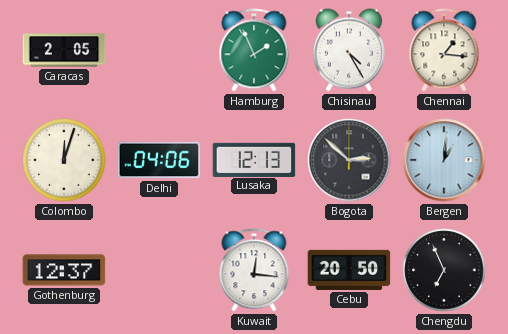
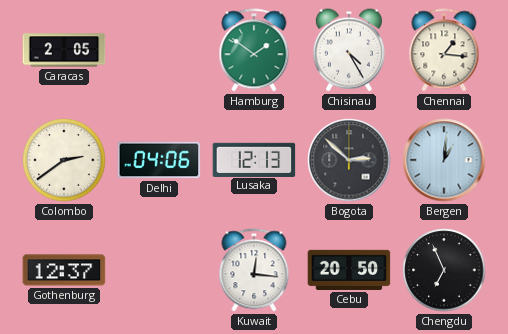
Hamburg: 1:56 -> 1:51 (254, 50)
Colombo: 12:03 -> 2:39 (64, 160)
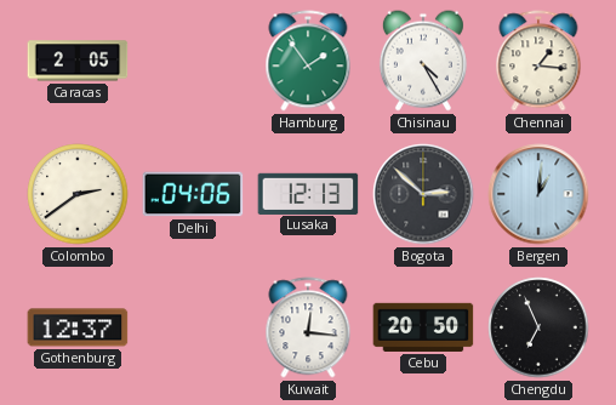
Hamburg: 1:51 -> 1:54 (308, 61)
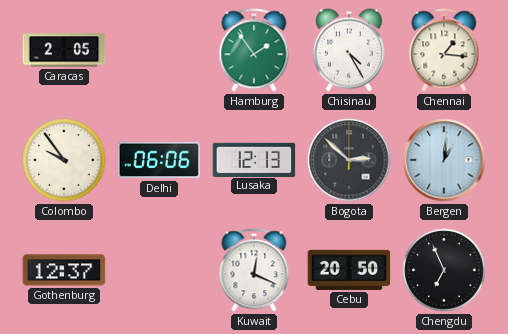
Colombo: 2:39 -> 9:54 (64, 160)
Delhi: 04:06 -> 06:06 (159, 160)
Kuwait: 12:16 -> 12:19 (254, 270)
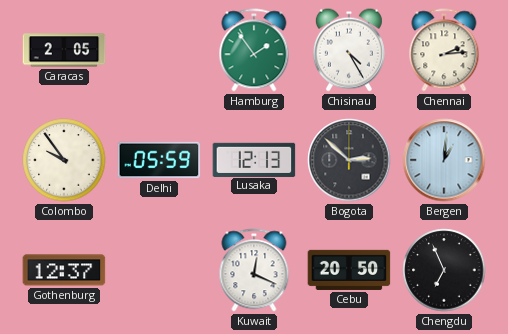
Chennai: 1:16 -> 2:14 (444, 50)
Delhi: 06:06 -> 05:59 (159, 160)
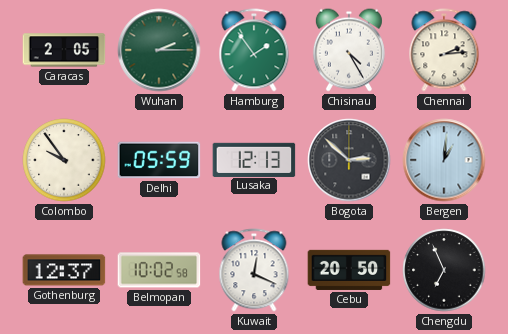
Wuhan: none -> 2:15 (159, 50)
Belmopan: none -> 10:02 (159, 270)
